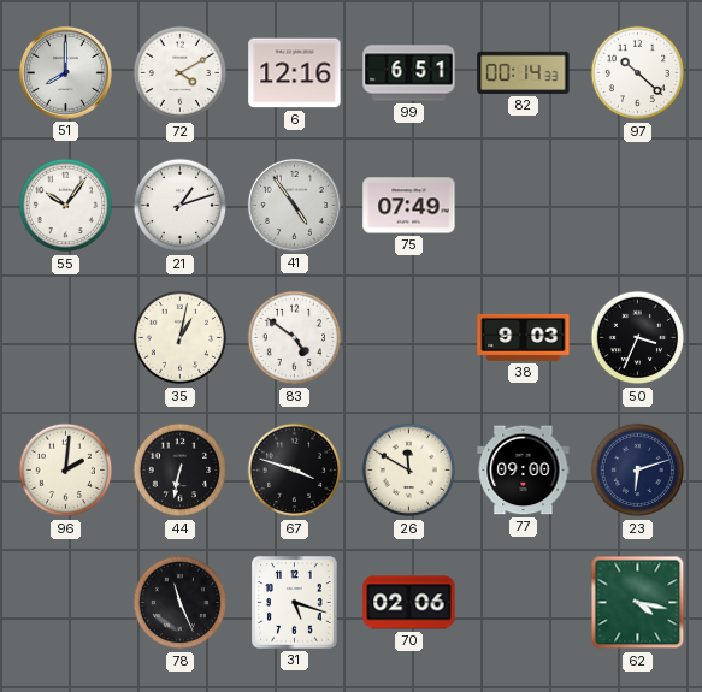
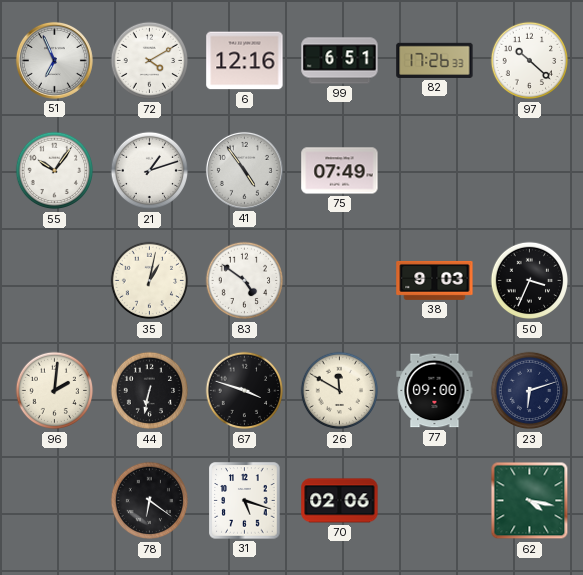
51: 8:00 -> 6:56 (54, 60)
82: 00:14 -> 17:26 (435, 60)
78: 11:26 -> 6:21 (150, 501)
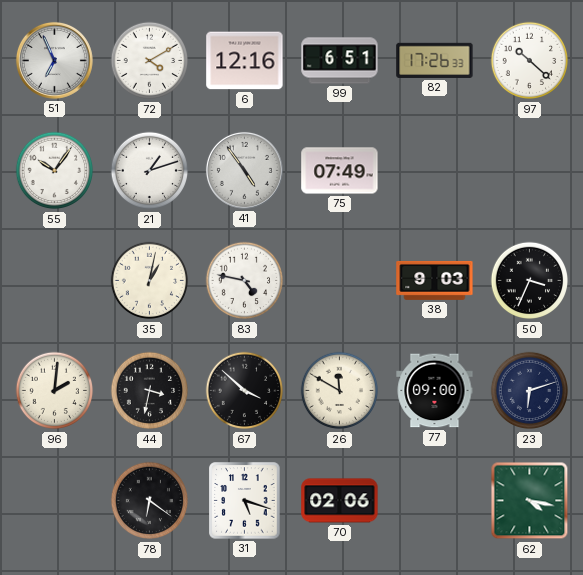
83: 4:51 -> 4:47 (245, 281)
44: 6:32 -> 3:32 (150, 391)
67: 3:48 -> 3:52 (245, 391)
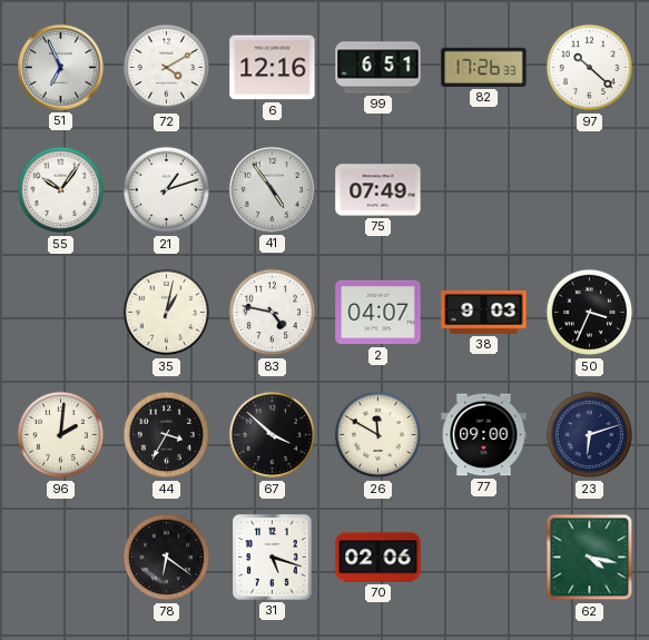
2: none -> 04:07 (378, 313)
44: 3:32 -> 3:35 (167, 435)
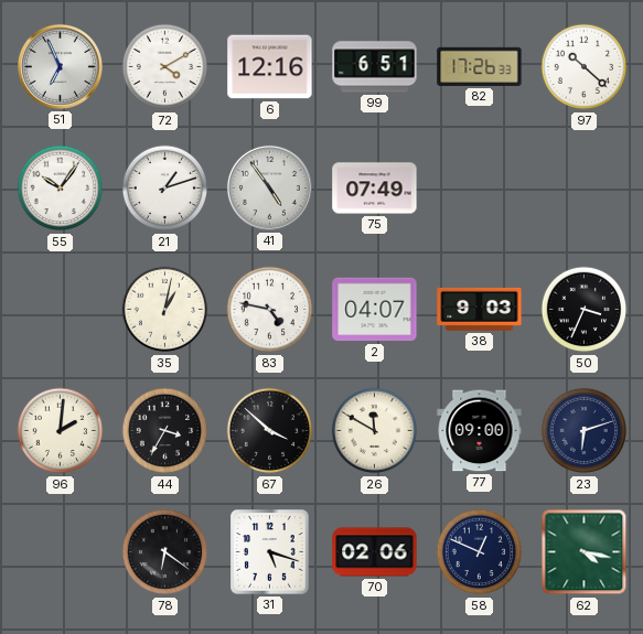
58: none -> 12:49 (480, 552)
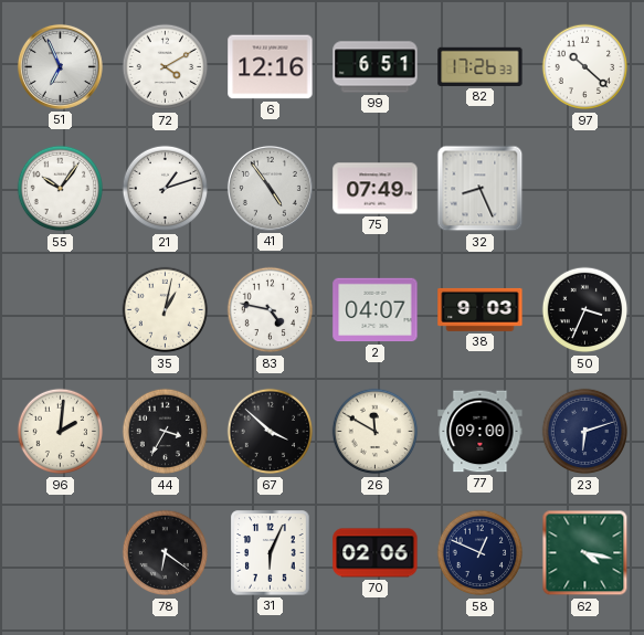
32: none -> 8:26 (481, 189)
31: 5:18 -> 6:04 (271, 553)
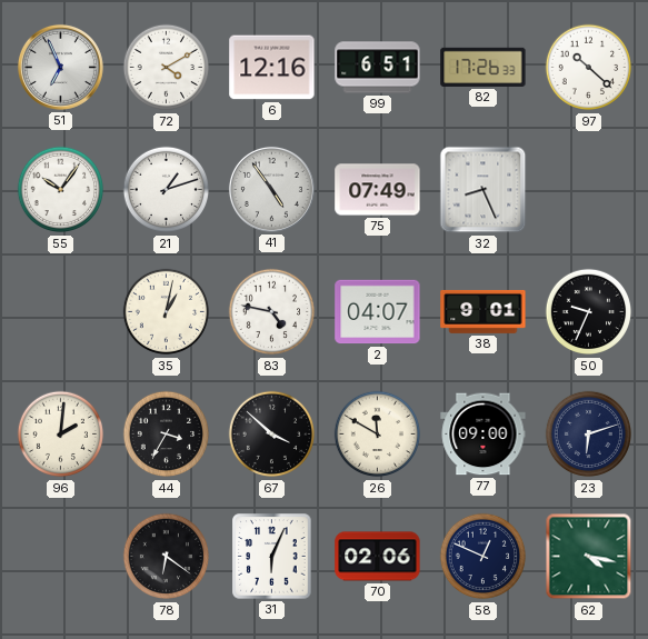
38: 9:03 -> 9:01 (483, 311)
50: 3:34 -> 9:34 (589, 312)
